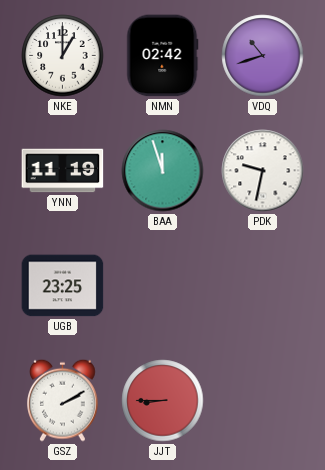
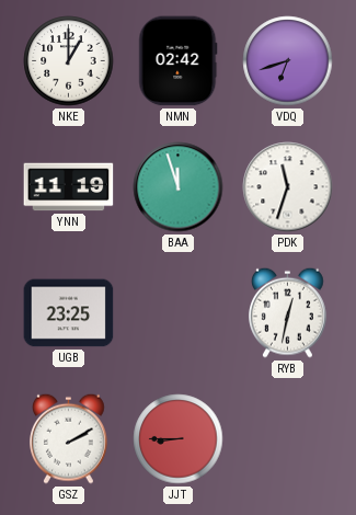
VDQ: 10:42 -> 6:42 (288, 61)
PDK: 9:32 -> 11:33 (288, 187)
RYB: none -> 12:32 (288, 312)
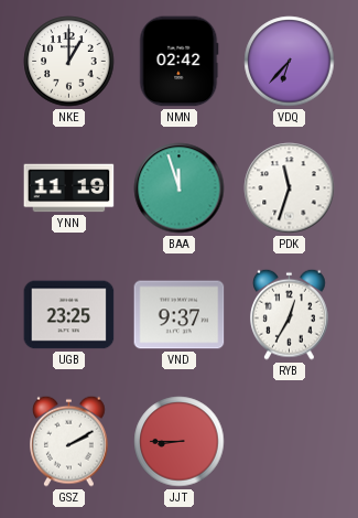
VDQ: 6:42 -> 6:37 (290, 62)
VND: none -> 9:37 (180, 315)
RYB: 12:32 -> 12:35 (290, 314)
